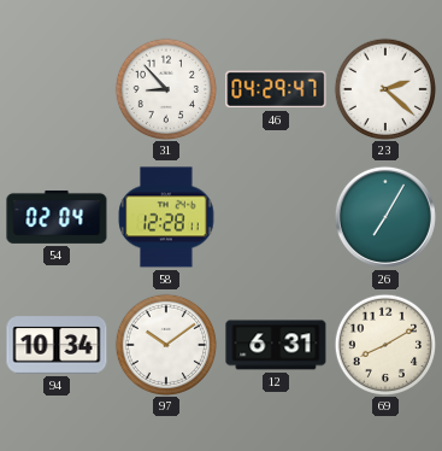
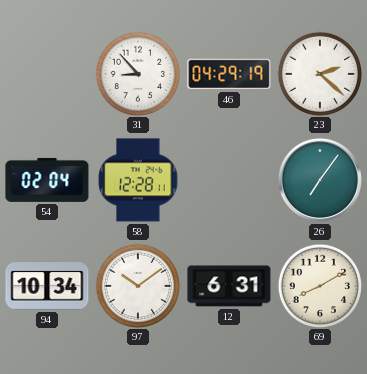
46: 04:29:47 -> 04:29:19 (229, 74)
26: 7:05 -> 7:06 (320, 180)
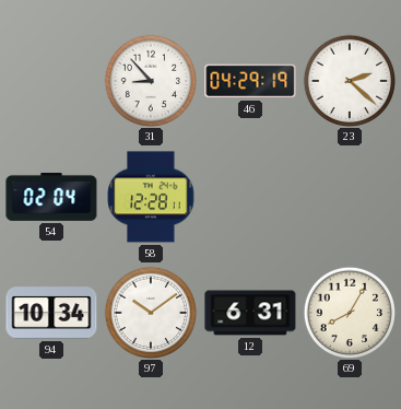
26: 7:06 -> none (320, 180)
69: 8:10 -> 8:05 (349, 312)
